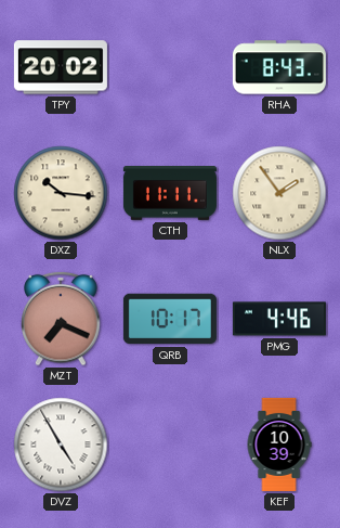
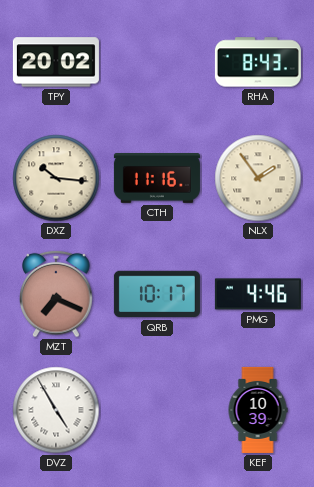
CTH: 11:11 -> 11:16 (157, 179)
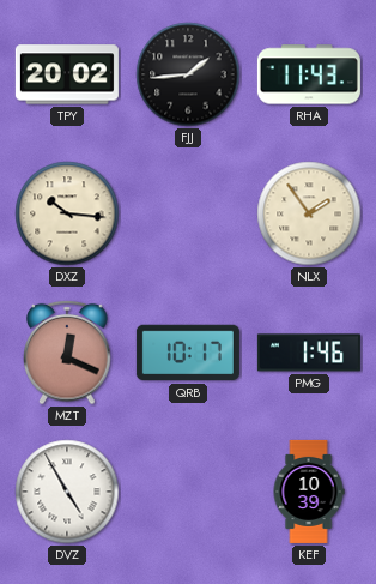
FJJ: none -> 1:44 (188, 74)
RHA: 8:43 -> 11:43 (309, 74)
CTH: 11:16 -> none (157, 179)
MZT: 7:19 -> 12:19 (67, 353)
PMG: 4:46 -> 1:46 (309, 353)
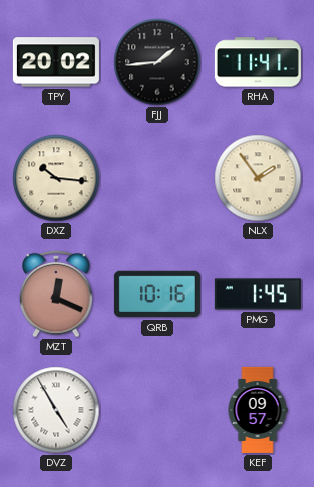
RHA: 11:43 -> 11:41 (258, 62)
QRB: 10:17 -> 10:16 (157, 294)
PMG: 1:46 -> 1:45 (258, 294)
KEF: 10:39 -> 09:57 (258, 410)
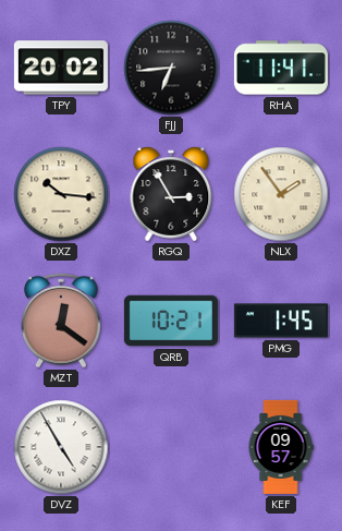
FJJ: 1:44 -> 6:44 (171, 68)
RGQ: none -> 2:55 (171, 194)
MZT: 12:19 -> 12:21 (61, 321)
QRB: 10:16 -> 10:21 (171, 321)
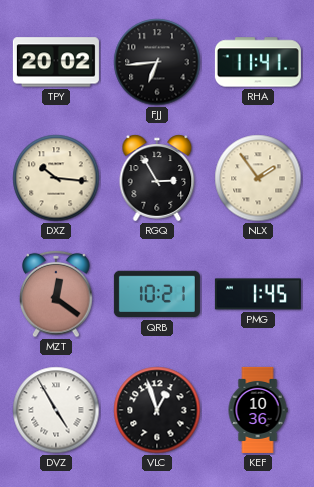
VLC: none -> 12:57 (157, 410)
KEF: 09:57 -> 10:36 (258, 410)
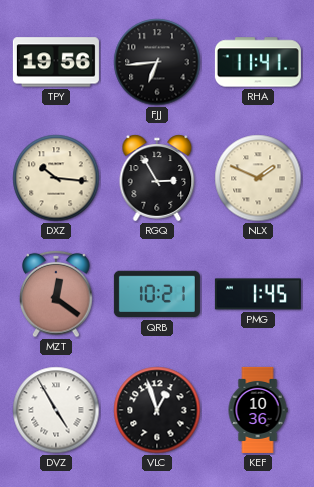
TPY: 20:02 -> 19:56 (56, 62)
NLX: 1:54 -> 1:49 (258, 178)
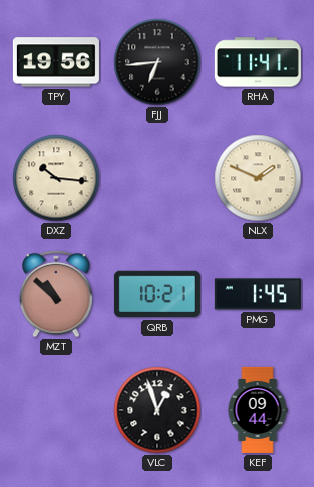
RGQ: 2:55 -> none (157, 178)
MZT: 12:21 -> 10:52 (56, 294)
DVZ: 4:55 -> none (56, 410)
KEF: 10:36 -> 09:44 (258, 410)
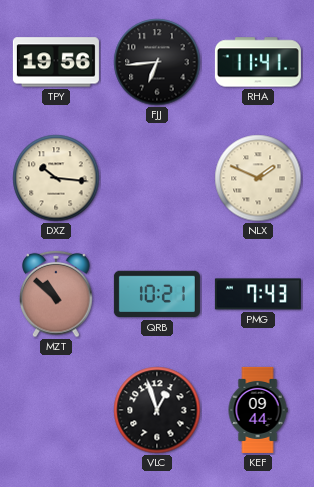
PMG: 1:45 -> 7:43 (258, 294)
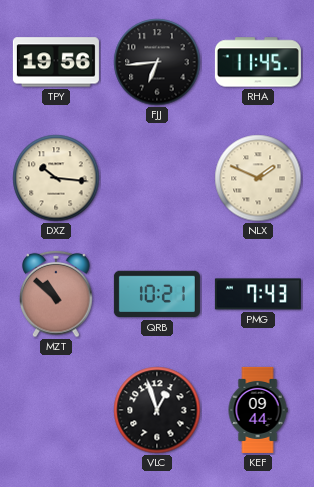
RHA: 11:41 -> 11:45 (258, 62)
